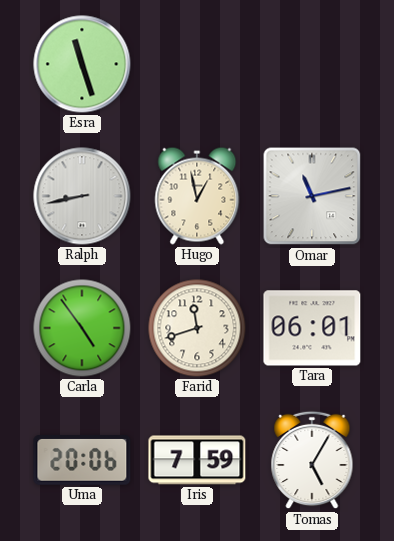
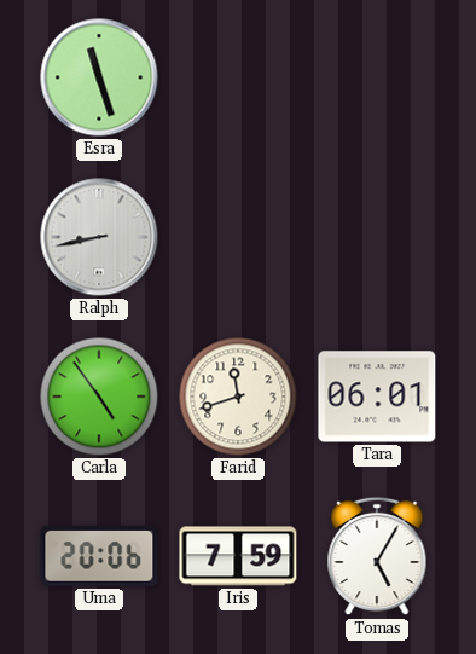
Hugo: 12:58 -> none (197, 196)
Omar: 11:13 -> none (312, 196)
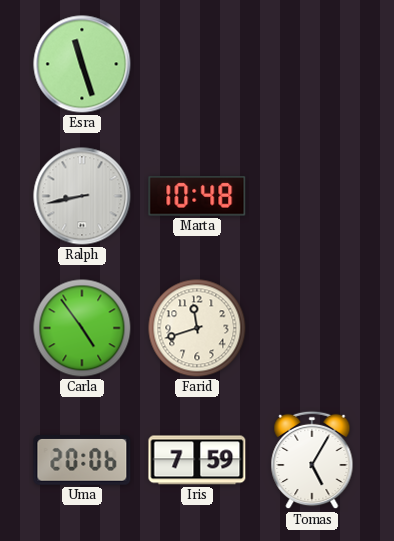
Marta: none -> 10:48 (197, 196)
Tara: 06:01 -> none (377, 397)
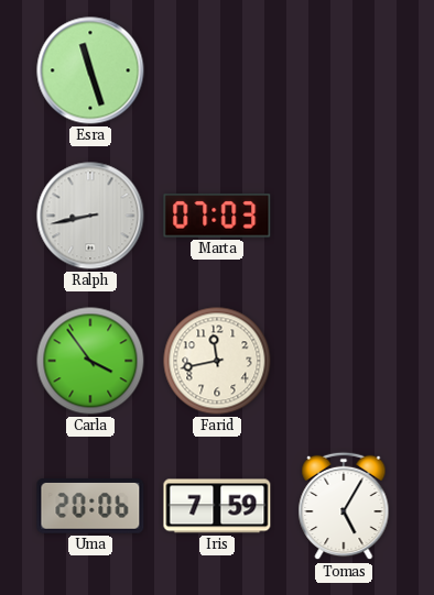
Marta: 10:48 -> 07:03 (217, 216)
Carla: 4:54 -> 3:54 (90, 361)
Farid: 11:42 -> 11:43 (217, 361)
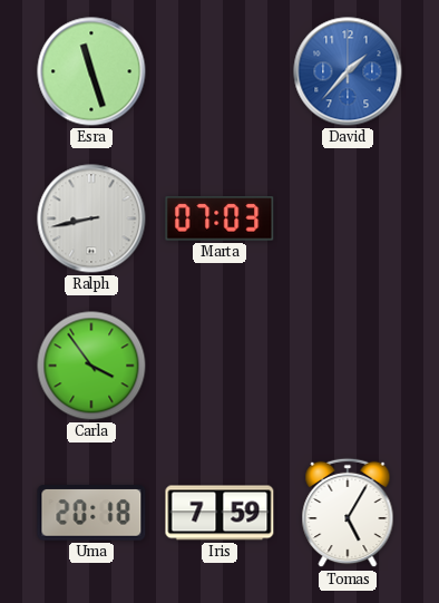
David: none -> 1:37 (348, 71)
Farid: 11:43 -> none (217, 361)
Uma: 20:06 -> 20:18 (91, 514)
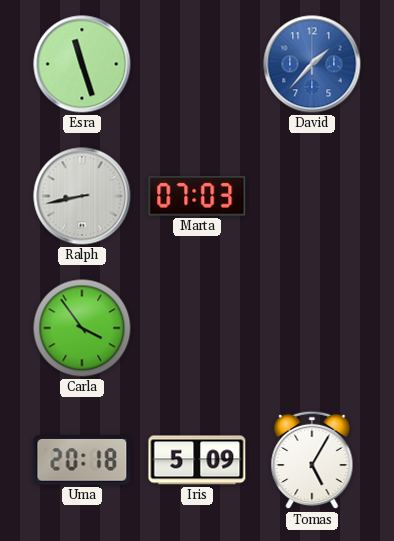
Iris: 7:59 -> 5:09 (197, 460)
